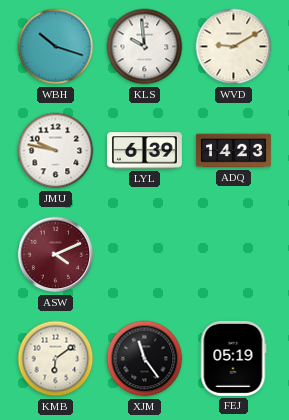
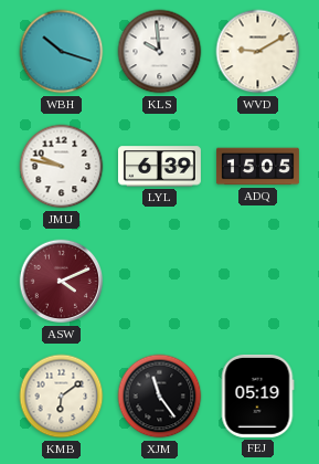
ADQ: 14:23 -> 15:05 (258, 167)
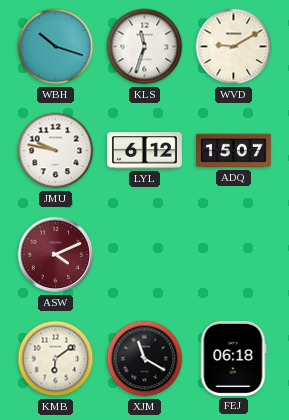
KLS: 9:59 -> 11:33 (145, 47)
LYL: 6:39 -> 6:12 (144, 151)
ADQ: 15:05 -> 15:07 (234, 151)
XJM: 11:24 -> 11:20 (145, 359)
FEJ: 05:19 -> 06:18 (233, 358)
